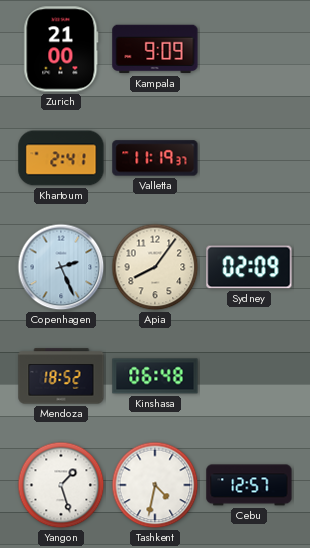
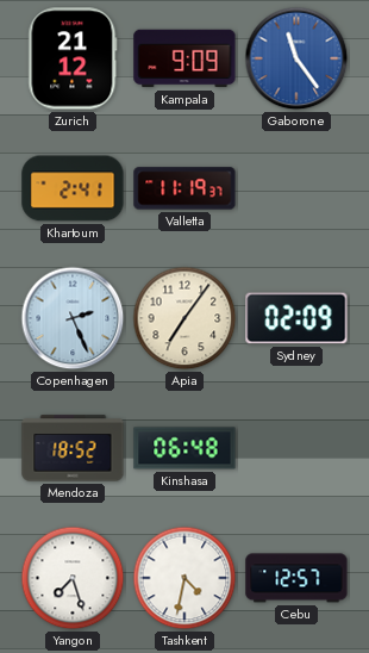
Zurich: 21:00 -> 21:12 (73, 58)
Gaborone: none -> 11:24 (296, 58)
Apia: 8:06 -> 7:06 (185, 318)
Yangon: 1:27 -> 7:27 (73, 578)
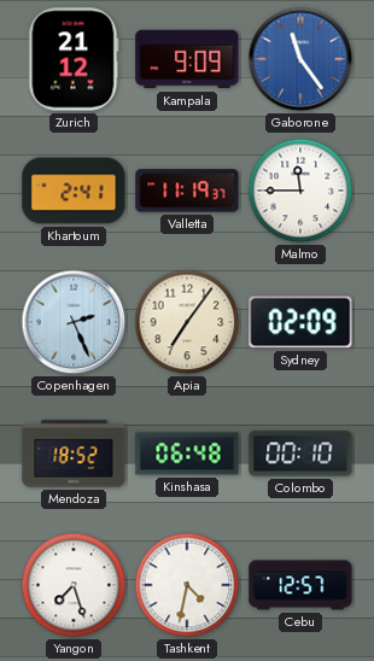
Malmo: none -> 11:45 (300, 191)
Colombo: none -> 00:10 (300, 454)
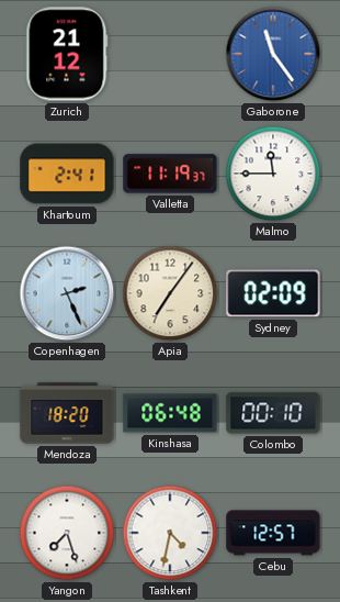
Kampala: 9:09 -> none (187, 59)
Mendoza: 18:52 -> 18:20 (67, 413)
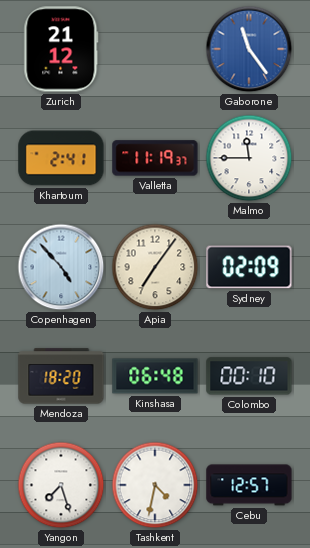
Copenhagen: 2:26 -> 4:53 (61, 267)
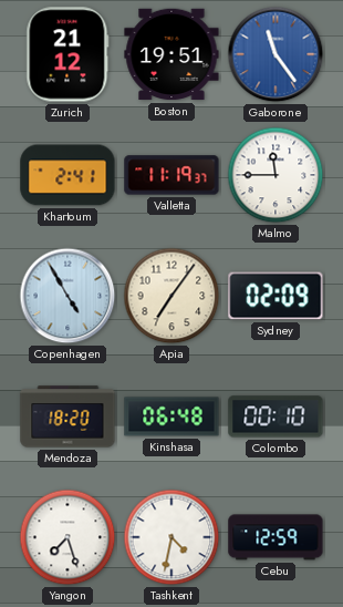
Boston: none -> 19:51 (171, 54)
Copenhagen: 4:53 -> 4:55 (67, 296)
Cebu: 12:57 -> 12:59 (276, 537)
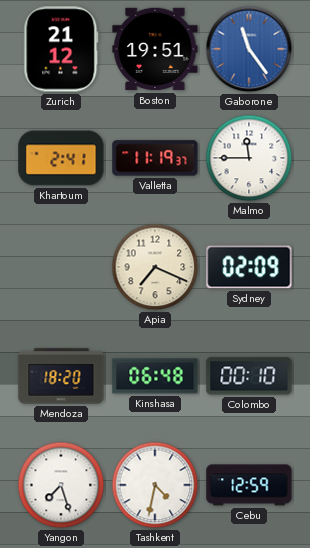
Copenhagen: 4:55 -> none (67, 296)
Apia: 7:06 -> 7:19 (155, 267)
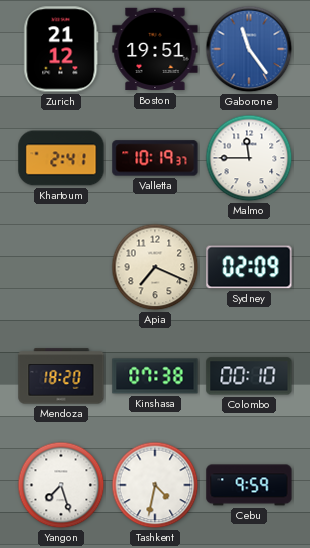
Valletta: 11:19 -> 10:19 (155, 158)
Kinshasa: 06:48 -> 07:38 (155, 376)
Cebu: 12:59 -> 9:59 (249, 485)
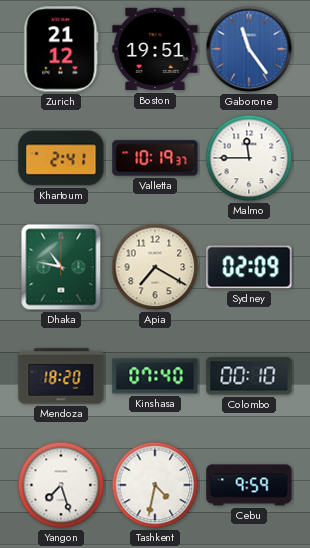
Dhaka: none -> 10:47 (61, 267)
Apia: 7:19 -> 7:20 (155, 267)
Kinshasa: 07:38 -> 07:40 (155, 376)
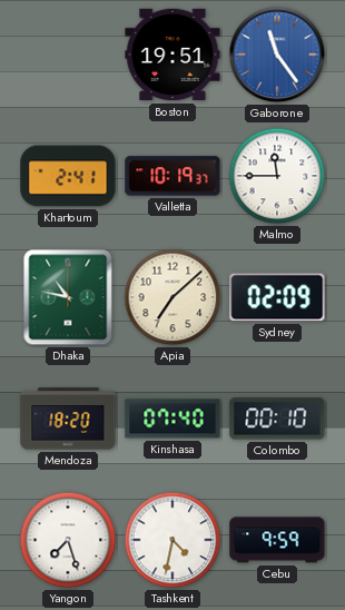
Zurich: 21:12 -> none (61, 49)
Apia: 7:20 -> 7:08 (172, 297)
